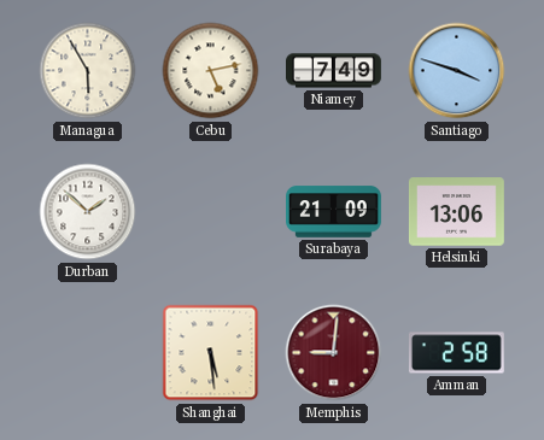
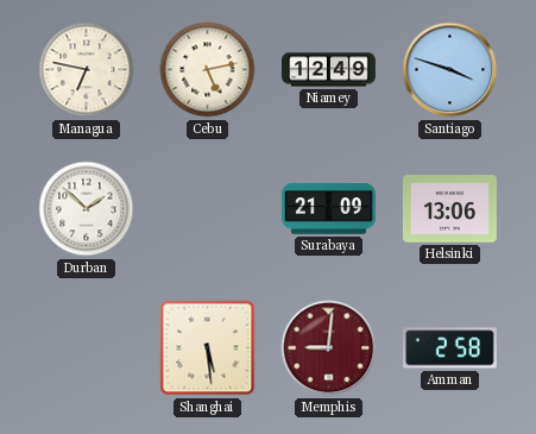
Managua: 5:55 -> 6:47 (87, 70)
Niamey: 7:49 -> 12:49 (329, 70)
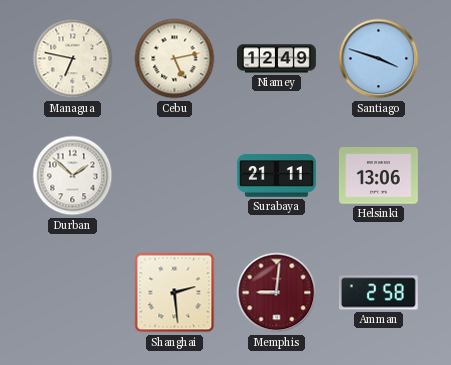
Surabaya: 21:09 -> 21:11 (277, 176)
Shanghai: 5:29 -> 2:29 (175, 293)
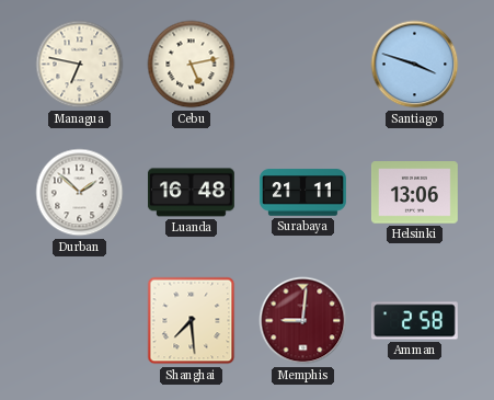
Niamey: 12:49 -> none (277, 59)
Luanda: none -> 16:48 (191, 193)
Shanghai: 2:29 -> 7:29 (192, 321)
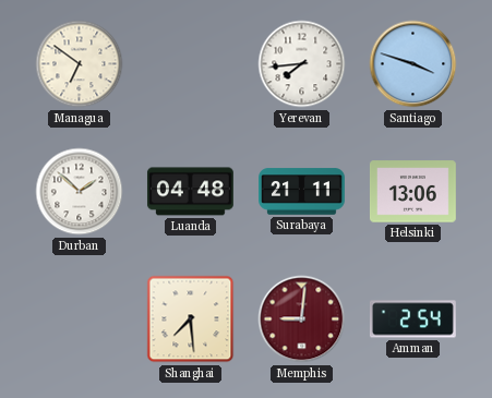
Managua: 6:47 -> 6:51 (80, 64)
Cebu: 5:13 -> none (192, 65)
Yerevan: none -> 7:44 (302, 64)
Luanda: 16:48 -> 04:48 (190, 192)
Amman: 2:58 -> 2:54 (412, 319)
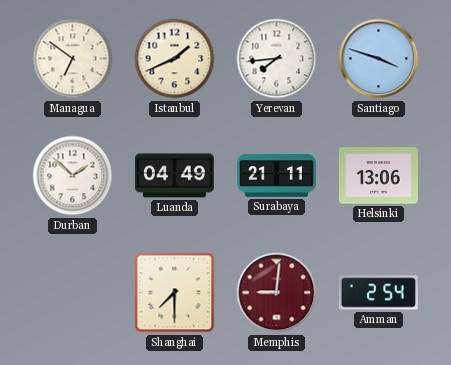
Istanbul: none -> 1:41 (175, 59)
Luanda: 04:48 -> 04:49 (174, 176)
Shanghai: 7:29 -> 7:30 (175, 293)
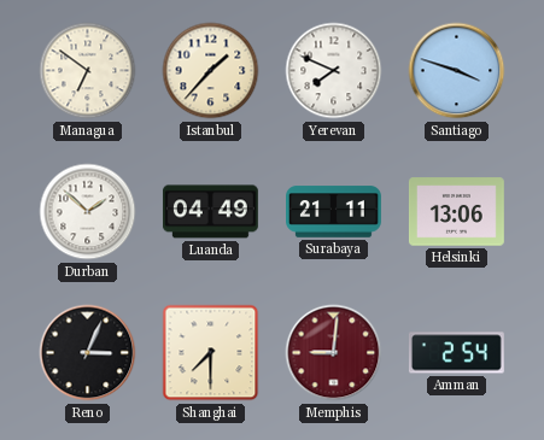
Istanbul: 1:41 -> 1:37 (211, 71)
Yerevan: 7:44 -> 7:49 (334, 71)
Reno: none -> 3:04 (88, 353)
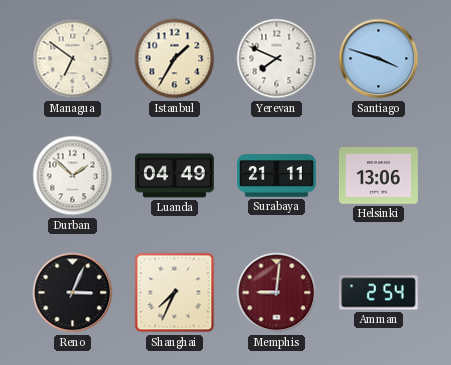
Istanbul: 1:37 -> 1:35 (175, 59)
Shanghai: 7:30 -> 7:34 (175, 293)
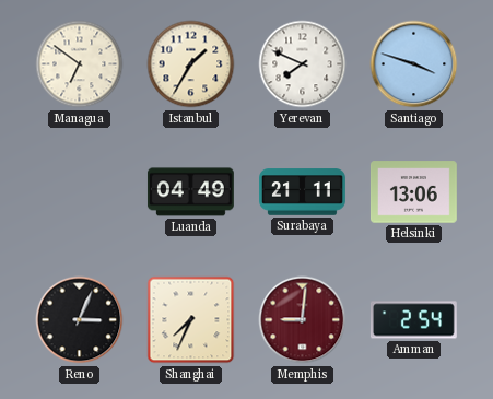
Durban: 1:52 -> none (73, 176)
